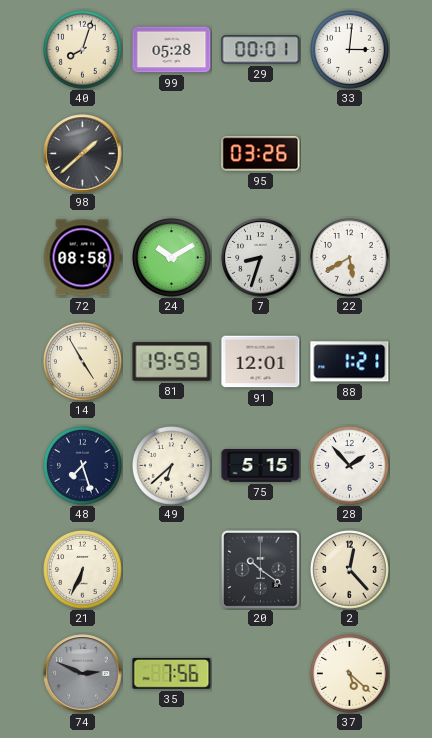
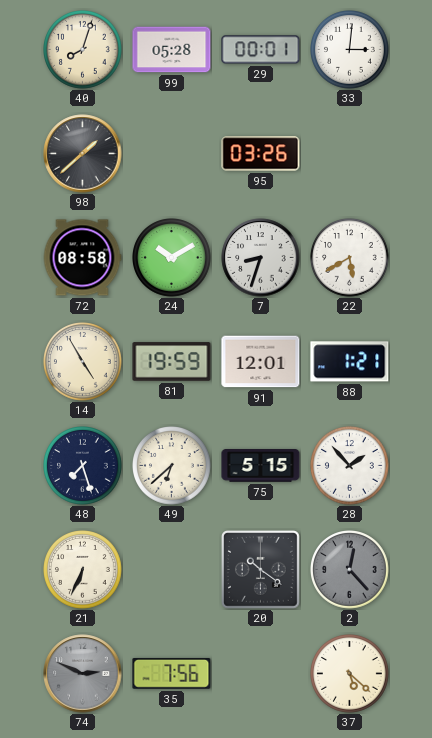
2 dial: cream -> grey (350, 570)
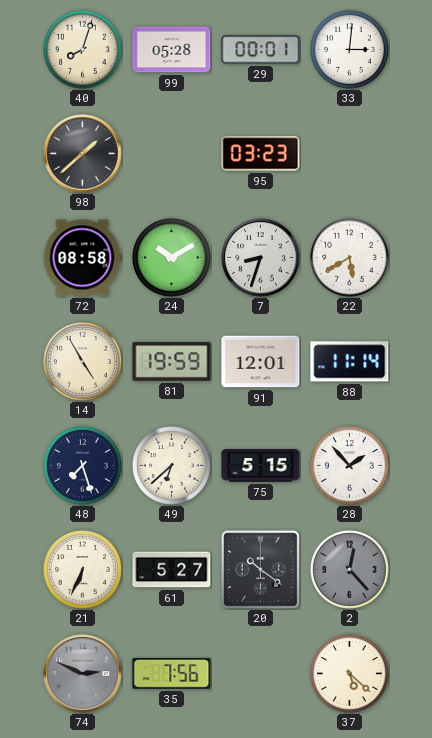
95: 03:26 -> 03:23 (261, 154)
88: 1:21 -> 11:14 (350, 362)
61: none -> 5:27 (172, 570)
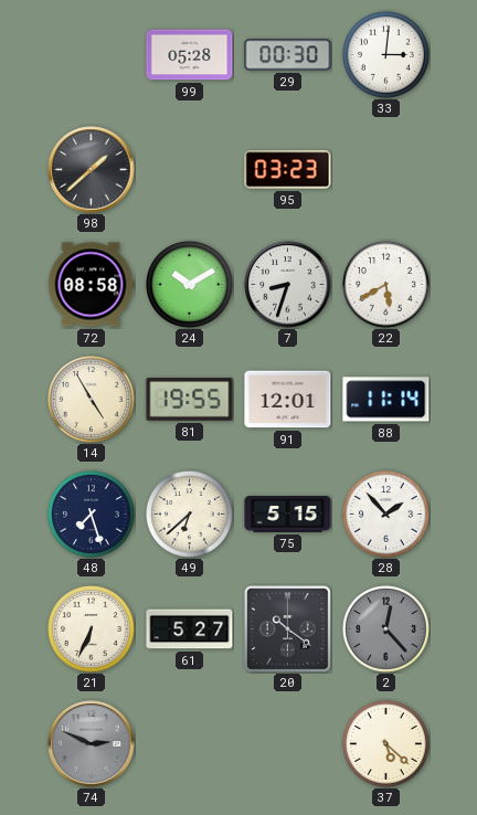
40: 8:03 -> none (83, 50)
29: 00:01 -> 00:30 (288, 55)
81: 19:59 -> 19:55 (190, 400)
35: 7:56 -> none (172, 673)
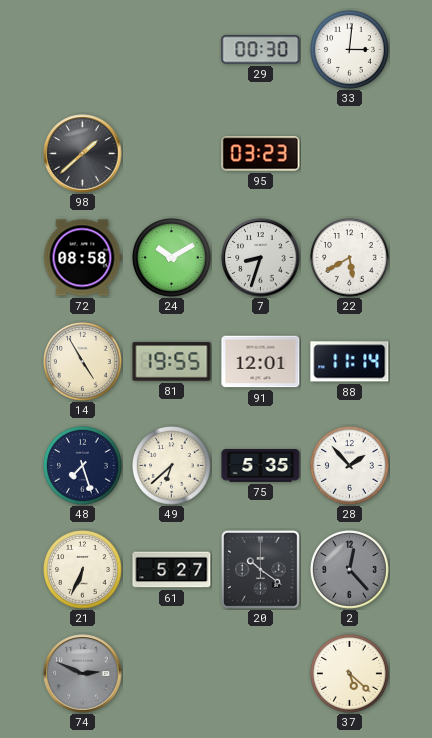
99: 05:28 -> none (190, 55)
75: 5:15 -> 5:35 (261, 466)
